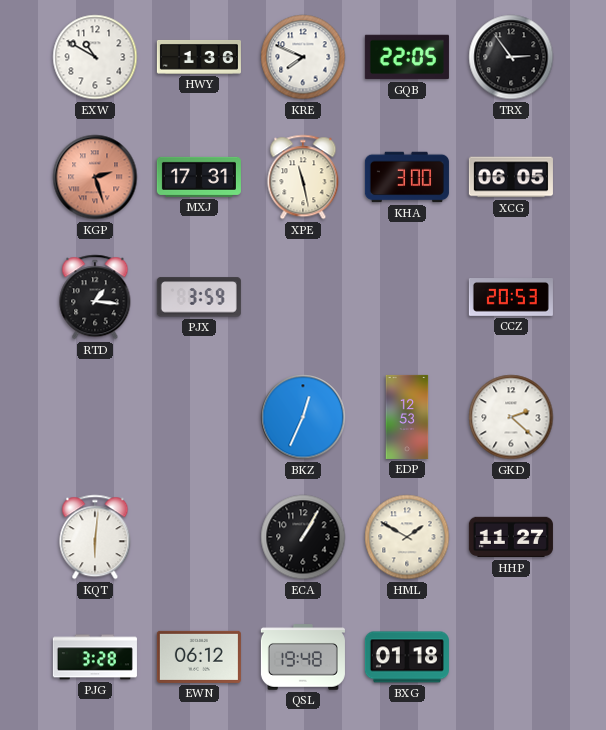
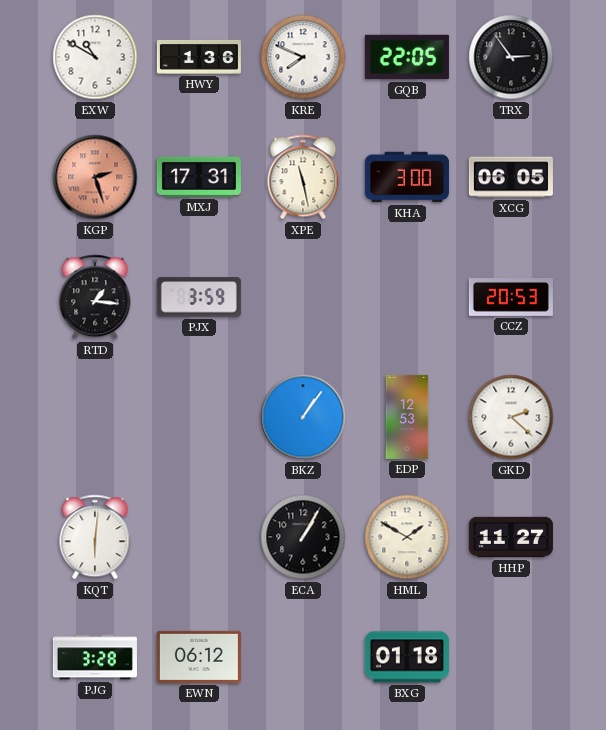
BKZ: 12:34 -> 1:06 (303, 417)
QSL: 19:48 -> none (303, 657)
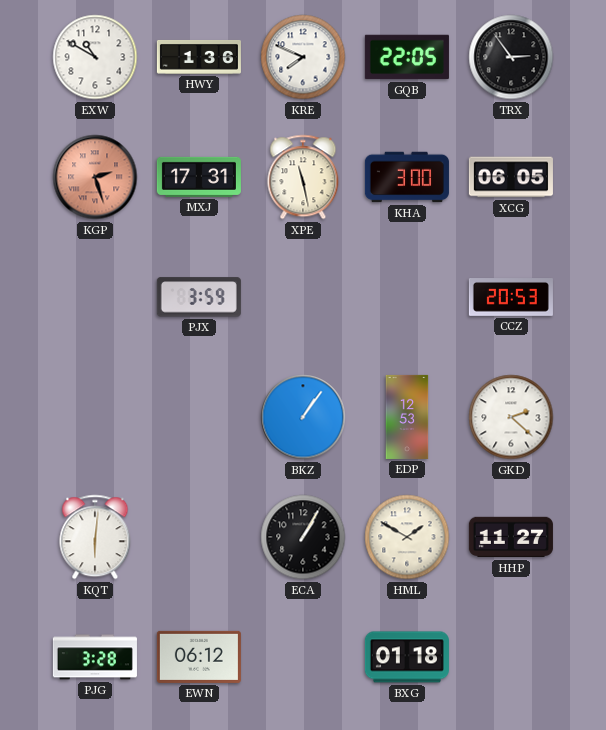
RTD: 1:16 -> none (95, 297)
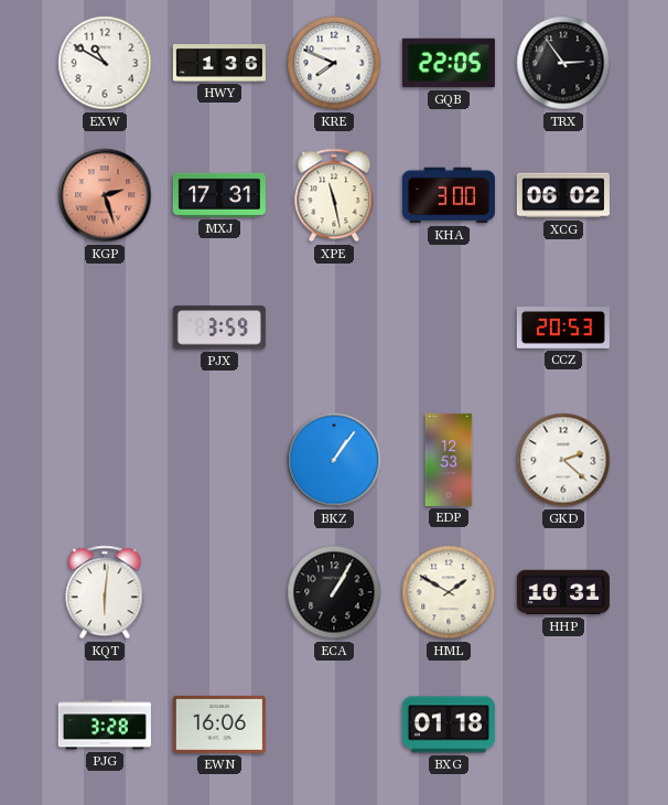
XCG: 06:05 -> 06:02 (563, 195)
HHP: 11:27 -> 10:31 (563, 592)
EWN: 06:12 -> 16:06 (219, 724)
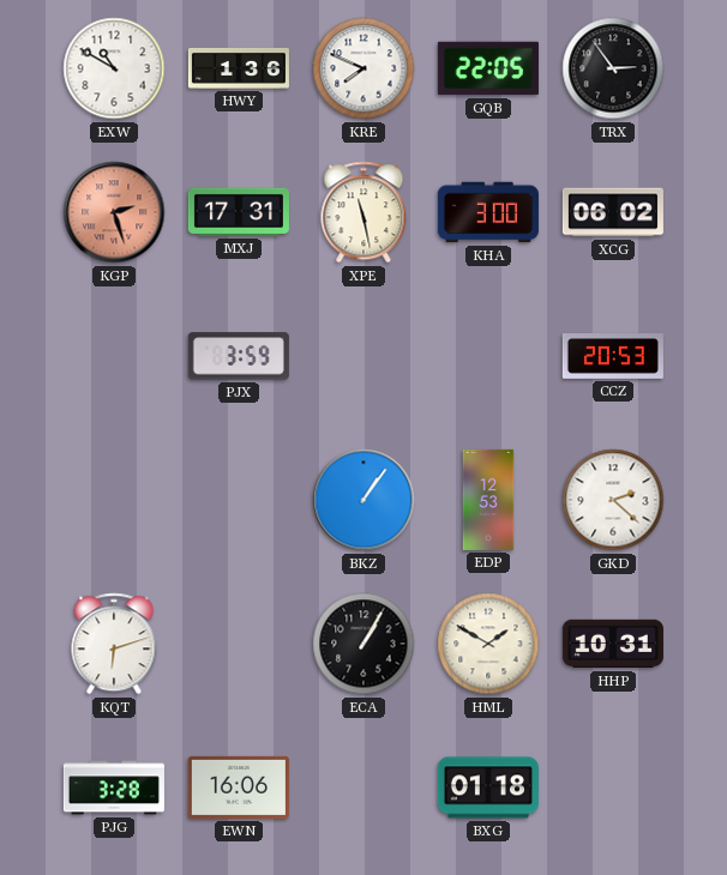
KQT: 6:01 -> 6:12 (114, 644)
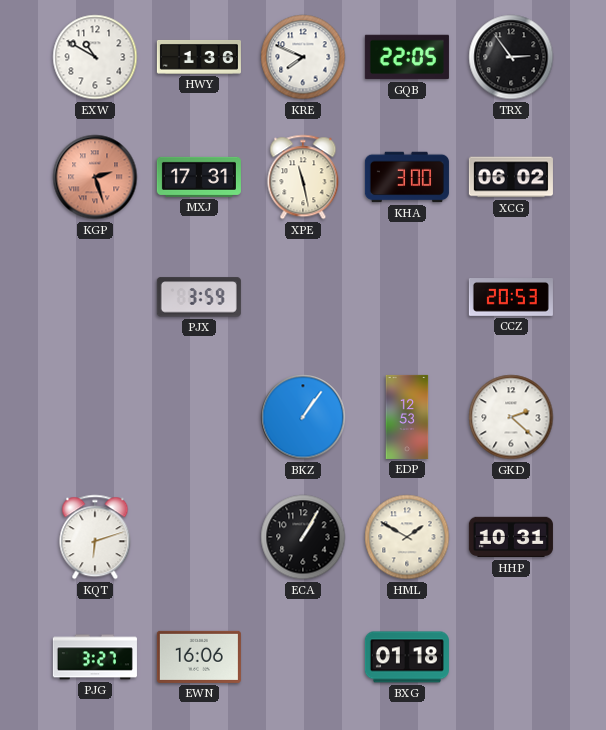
PJG: 3:28 -> 3:27 (95, 657)
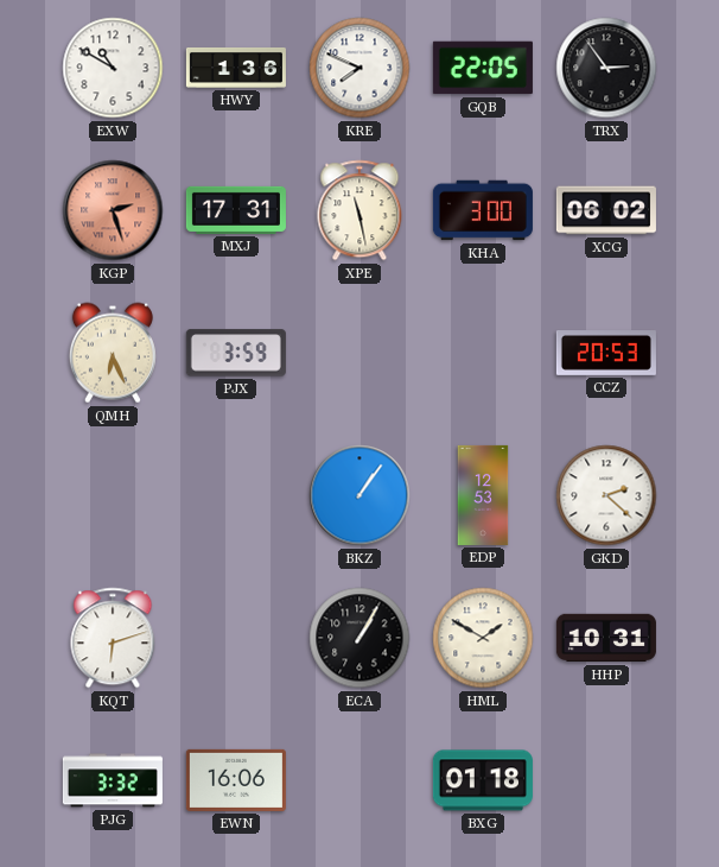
QMH: none -> 6:26 (113, 353)
PJG: 3:27 -> 3:32 (113, 780)
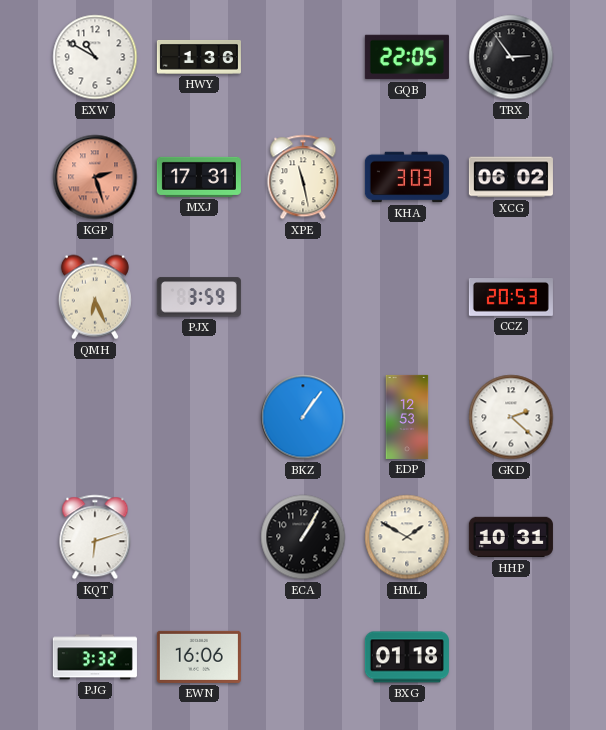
KRE: 7:49 -> none (359, 68)
KHA: 3:00 -> 3:03 (407, 177)
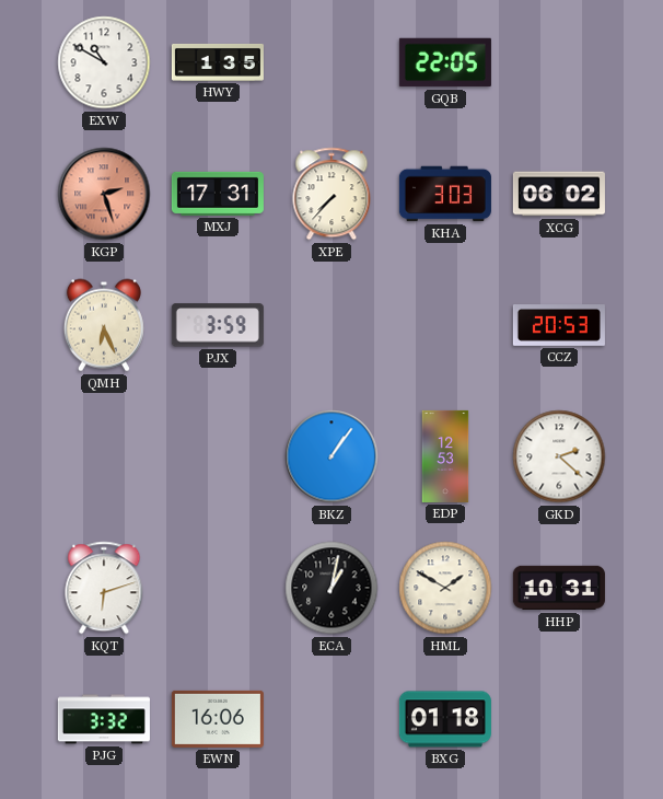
HWY: 1:36 -> 1:35 (218, 62)
TRX: 2:54 -> none (511, 57)
XPE: 11:28 -> 7:37 (331, 194)
ECA: 1:05 -> 1:02 (331, 588)
